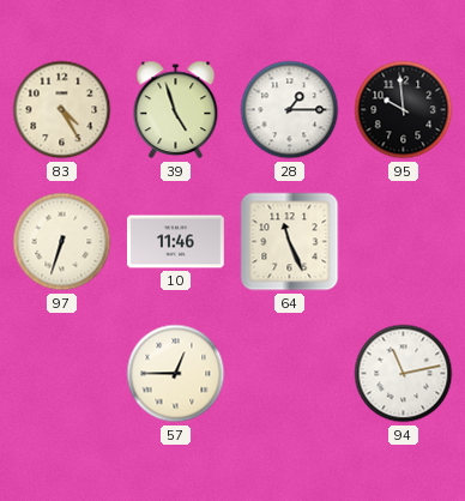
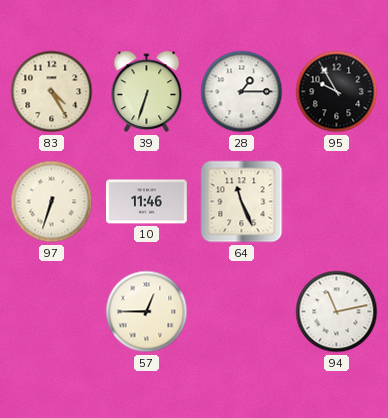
39: 4:57 -> 6:33 (147, 92)
95: 9:59 -> 9:55 (337, 92)
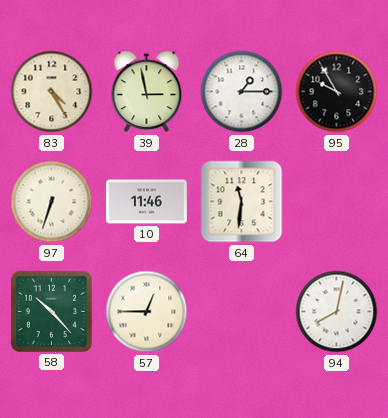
39: 6:33 -> 2:58 (147, 92)
64: 11:26 -> 11:31 (242, 202)
58: none -> 10:23 (51, 311)
94: 11:13 -> 8:02 (337, 312)
